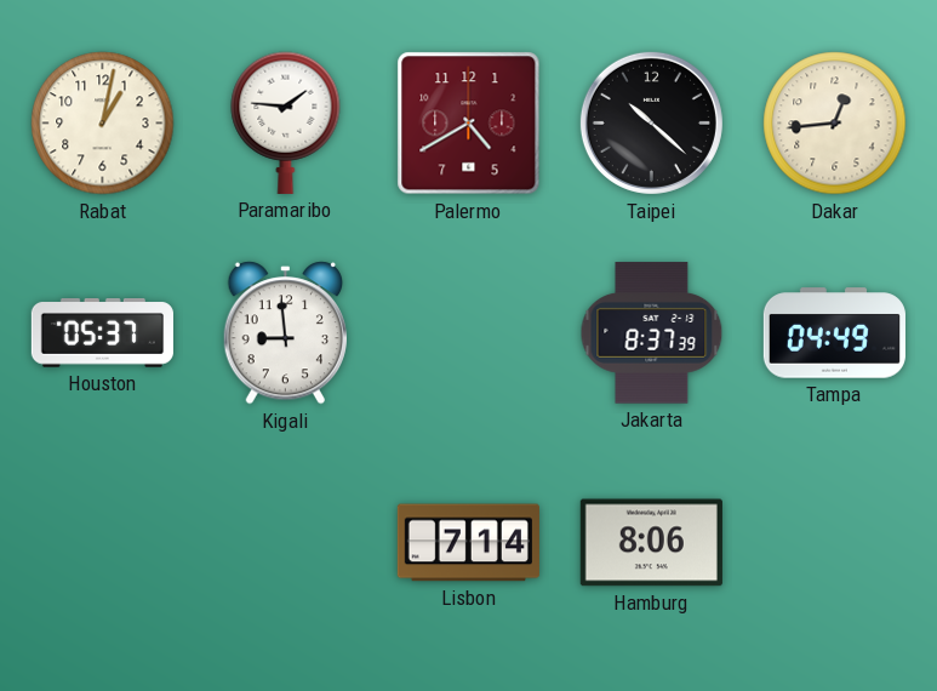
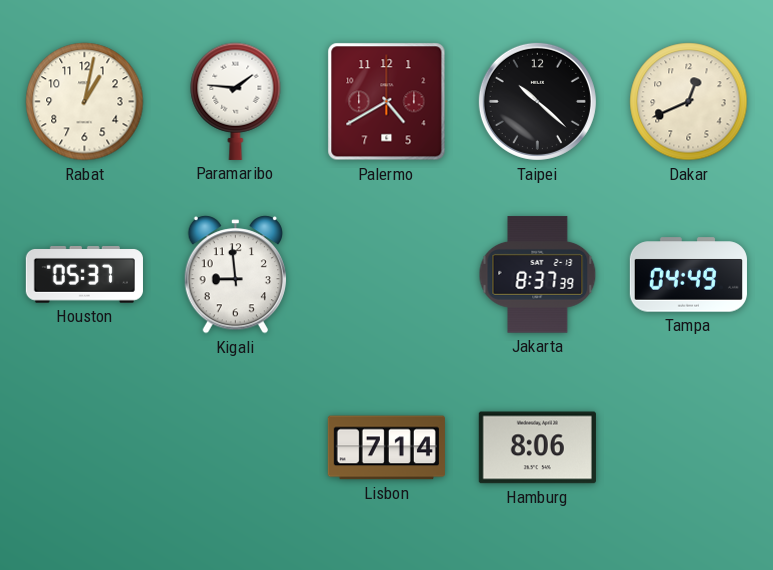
Dakar: 12:44 -> 12:41 (689, 102)
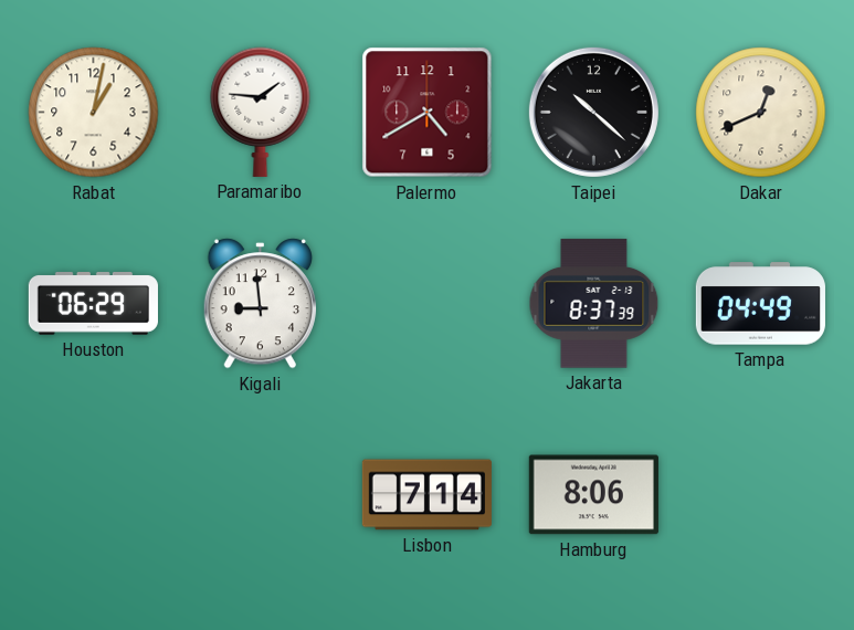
Houston: 05:37 -> 06:29 (93, 304)
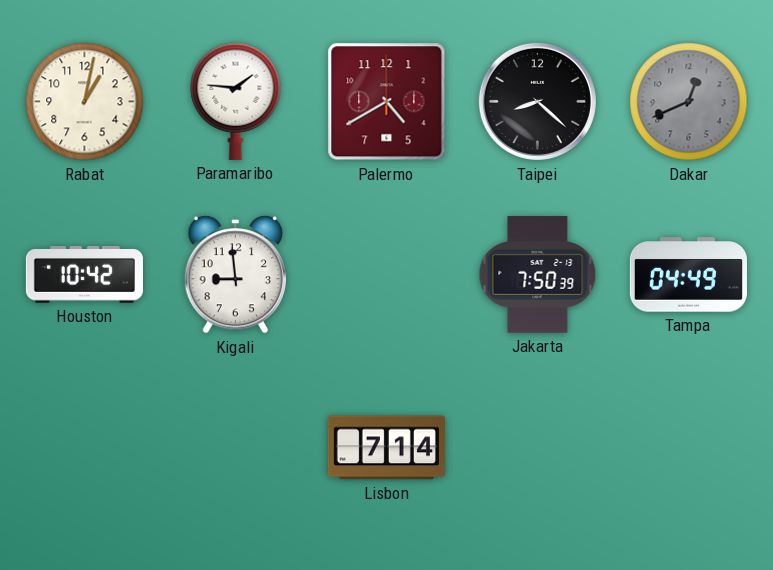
Taipei: 10:22 -> 8:22 (537, 101)
Dakar dial: cream -> grey (689, 102)
Houston: 06:29 -> 10:42 (84, 275)
Jakarta: 8:37 -> 7:50 (538, 275)
Hamburg: 8:06 -> none (593, 495)
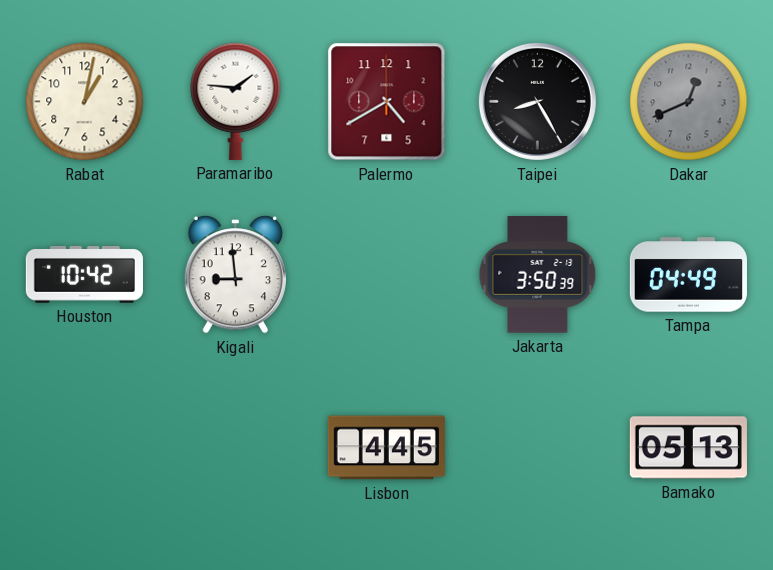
Taipei: 8:22 -> 8:25 (537, 101)
Jakarta: 7:50 -> 3:50 (538, 275)
Lisbon: 7:14 -> 4:45 (386, 448)
Bamako: none -> 05:13 (688, 448)
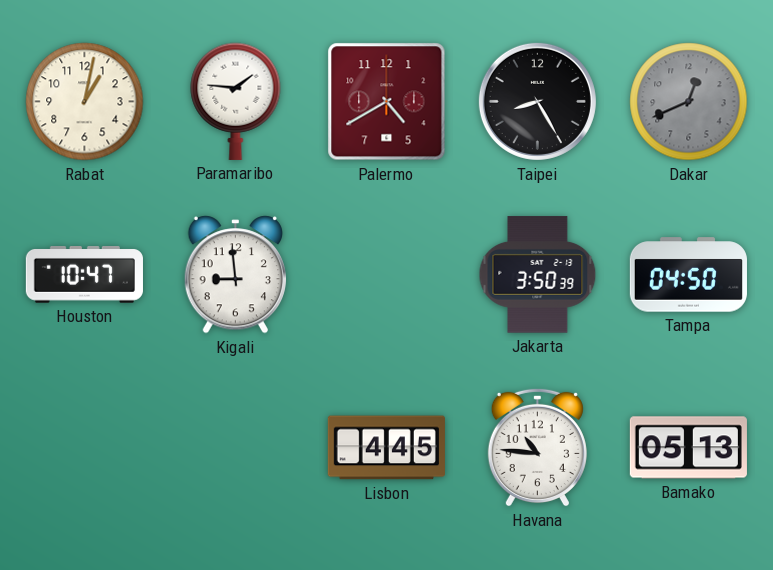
Houston: 10:42 -> 10:47 (84, 275)
Tampa: 04:49 -> 04:50 (688, 275)
Havana: none -> 10:46 (537, 447)
